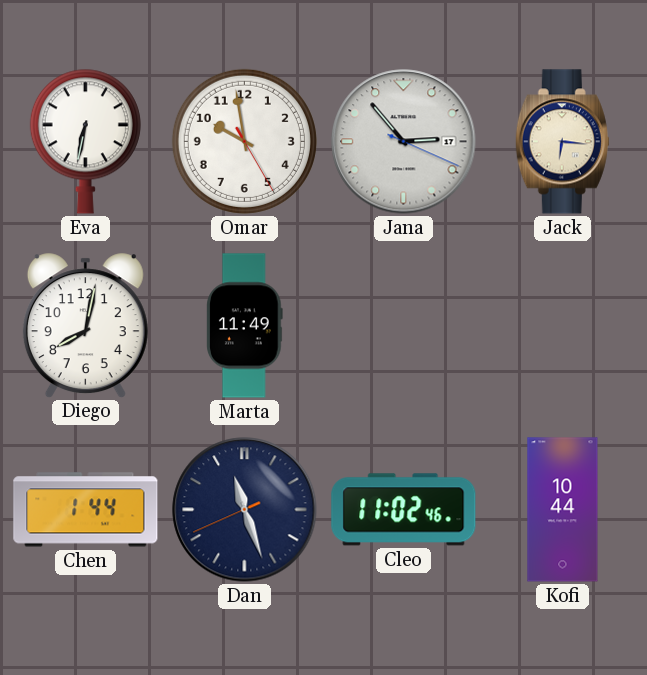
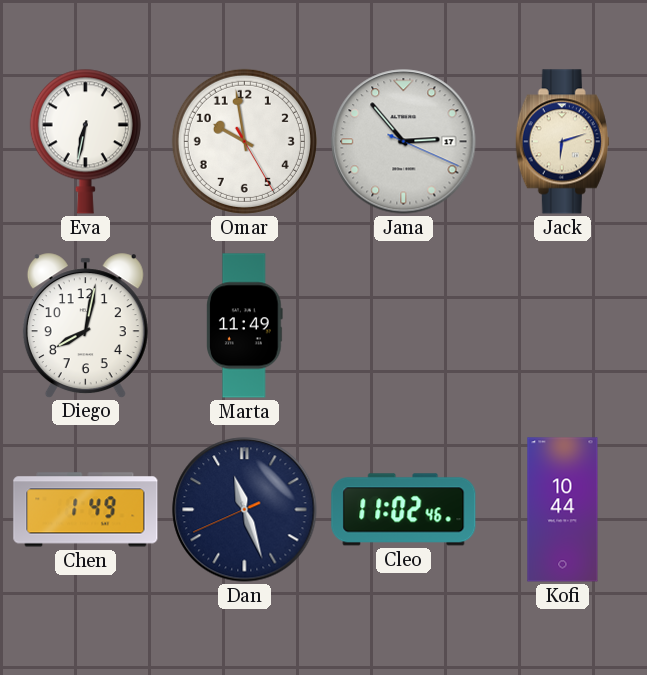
Jack: 6:16 -> 6:12 (562, 142)
Chen: 1:44 -> 1:49 (86, 510)
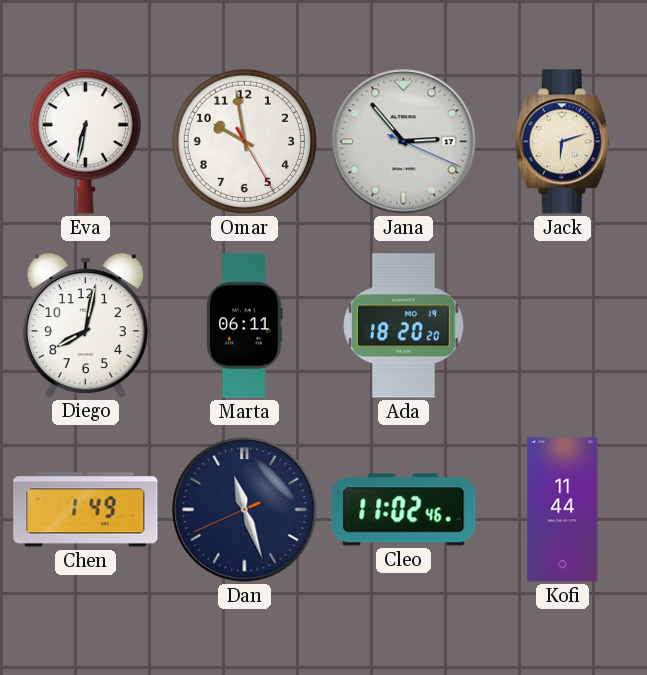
Marta: 11:49 -> 06:11 (245, 326)
Ada: none -> 18:20 (404, 326)
Kofi: 10:44 -> 11:44 (563, 510)
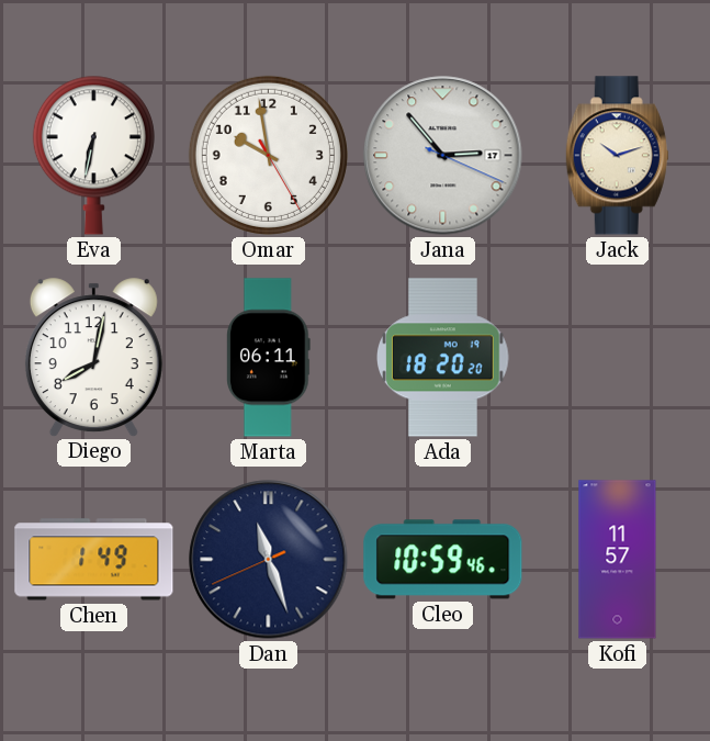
Jack: 6:12 -> 10:12 (617, 156)
Cleo: 11:02 -> 10:59 (443, 560)
Kofi: 11:44 -> 11:57 (618, 560)
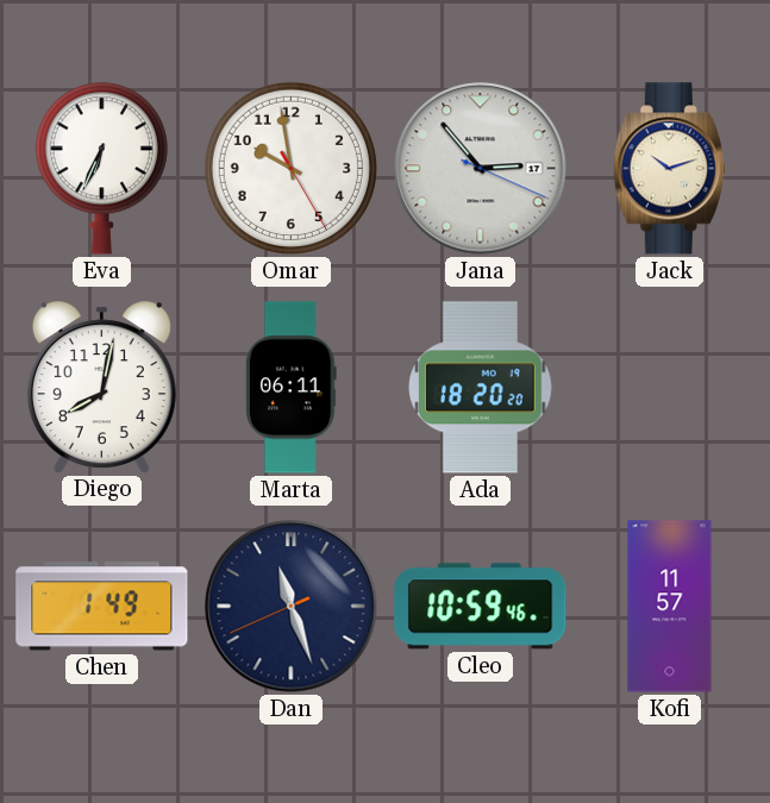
Eva: 6:32 -> 6:34 (101, 168)
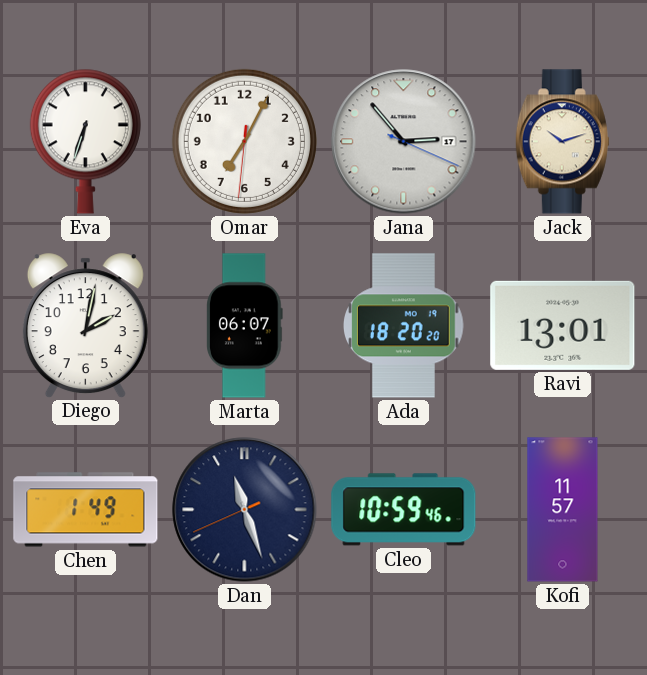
Eva: 6:34 -> 6:33 (85, 141)
Omar: 9:58 -> 7:04 (244, 141)
Diego: 8:02 -> 2:02 (85, 325)
Marta: 06:11 -> 06:07 (245, 326)
Ravi: none -> 13:01 (563, 325)
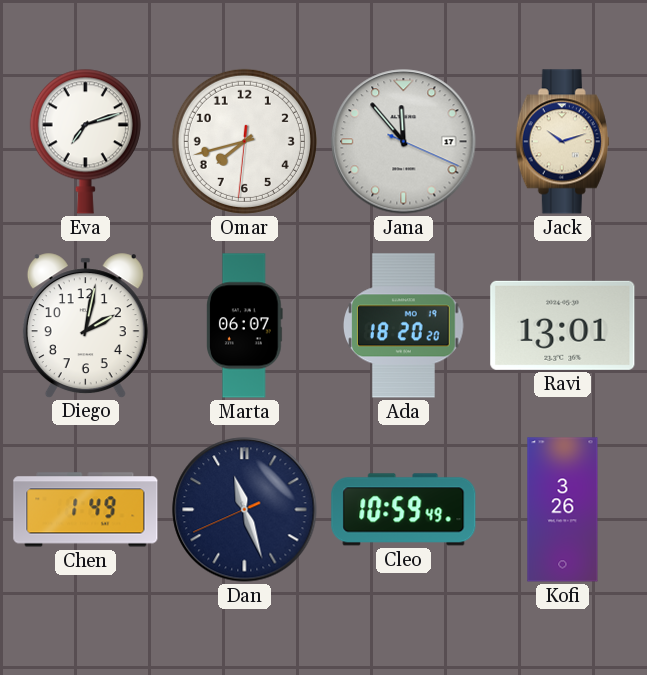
Eva: 6:33 -> 7:12 (85, 141)
Omar: 7:04 -> 7:42 (244, 141)
Jana: 2:53 -> 11:53 (404, 142)
Cleo: 10:59:46 -> 10:59:49 (404, 510)
Kofi: 11:57 -> 3:26 (563, 510)
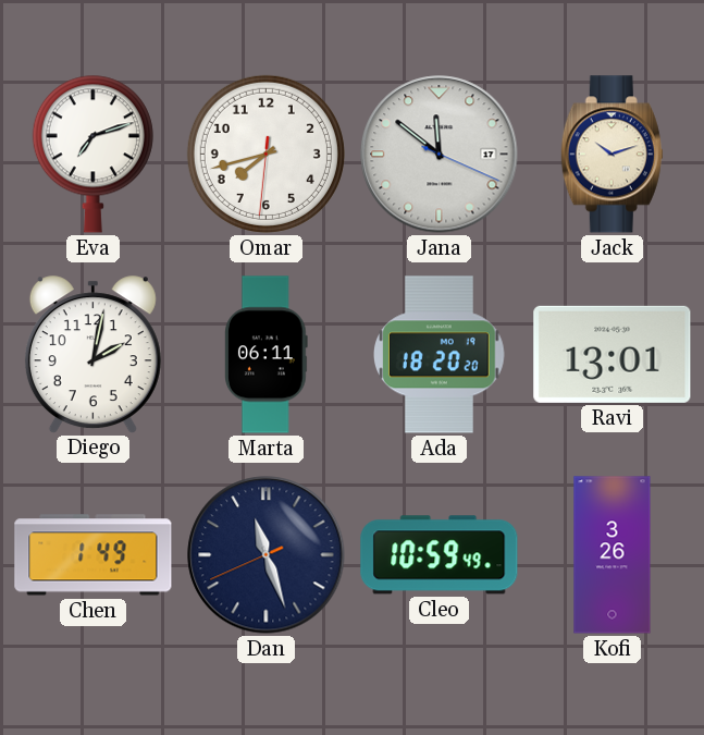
Jana: 11:53 -> 11:51 (440, 155)
Marta: 06:07 -> 06:11 (267, 355)
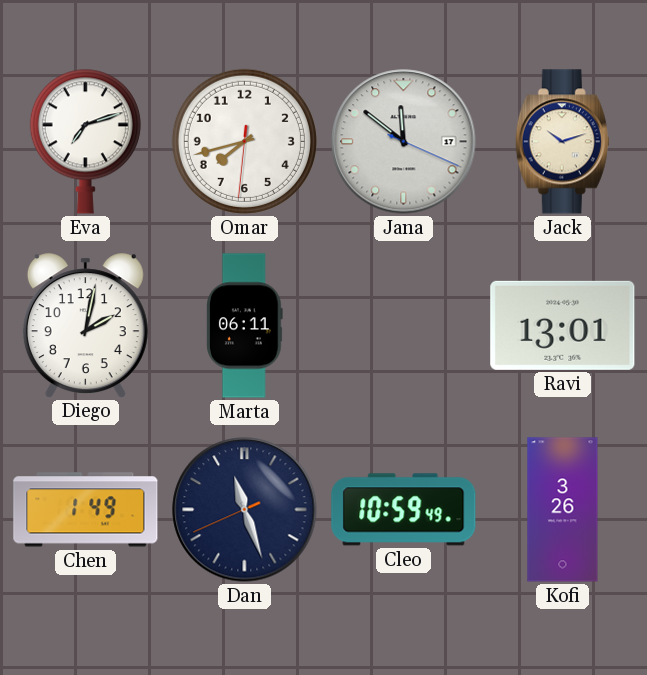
Ada: 18:20 -> none (440, 355)
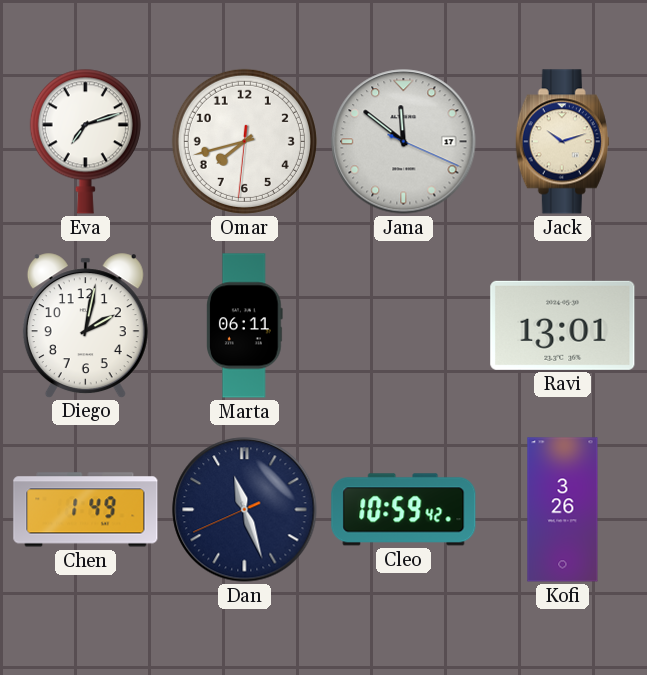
Cleo: 10:59:49 -> 10:59:42 (404, 510)
